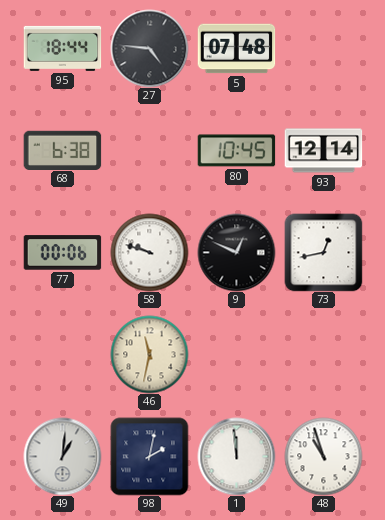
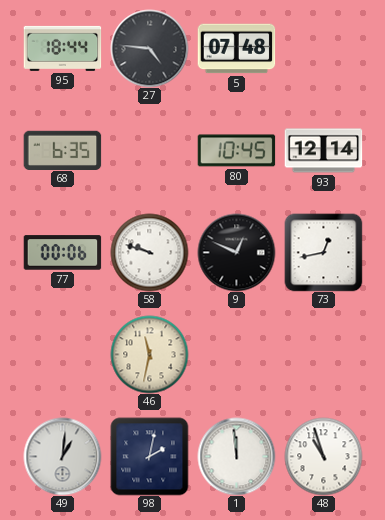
68: 6:38 -> 6:35 (62, 150)
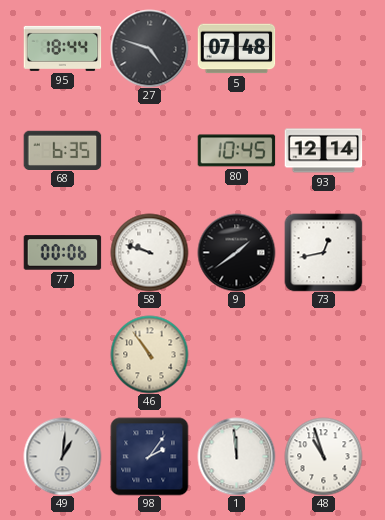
27: 4:46 -> 4:48 (149, 48)
9: 12:49 -> 1:39 (236, 252)
46: 11:32 -> 10:54 (149, 354)
98: 2:02 -> 2:06 (149, 456)
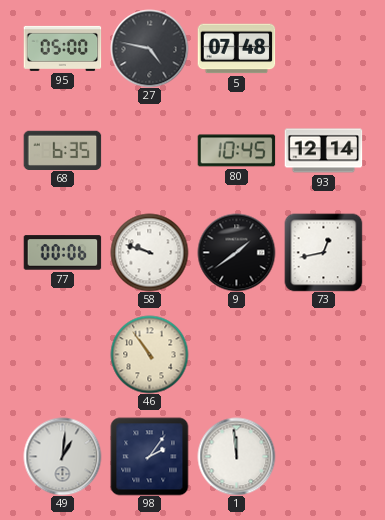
95: 18:44 -> 05:00 (62, 48)
27: 4:48 -> 4:47 (149, 48)
48: 10:57 -> none (323, 456)
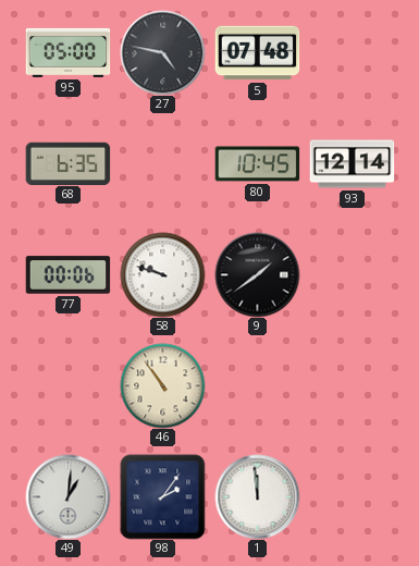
73: 12:43 -> none (323, 252)
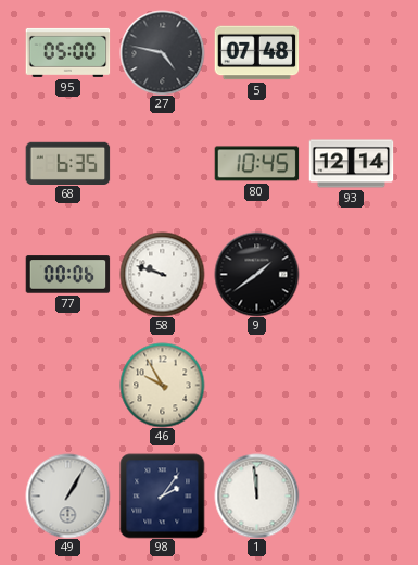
46: 10:54 -> 9:55 (162, 385)
49: 1:01 -> 1:05 (67, 495)
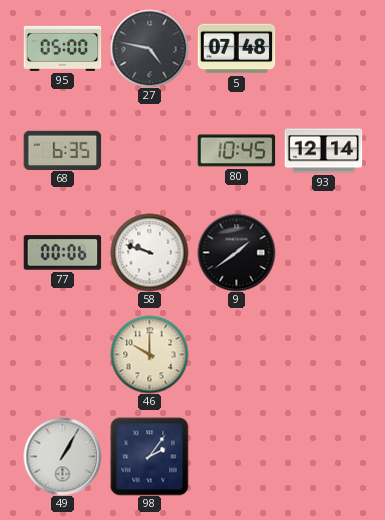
46: 9:55 -> 10:00 (149, 354)
1: 11:59 -> none (256, 495)
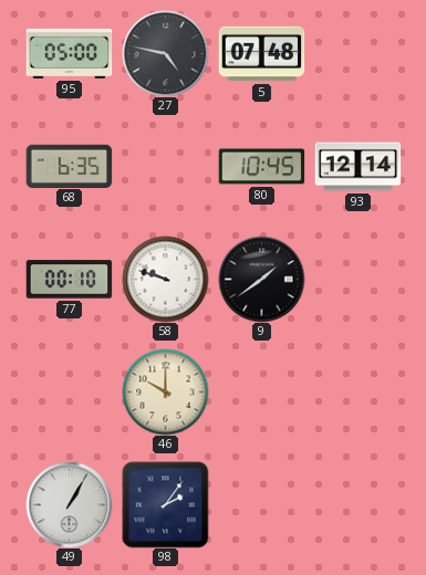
77: 00:06 -> 00:10 (69, 280)
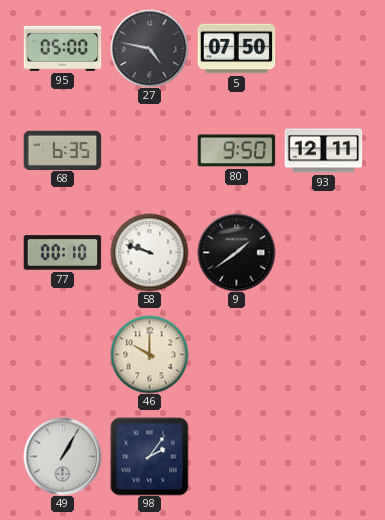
5: 07:48 -> 07:50 (236, 49)
80: 10:45 -> 9:50 (236, 151)
93: 12:14 -> 12:11 (323, 151)
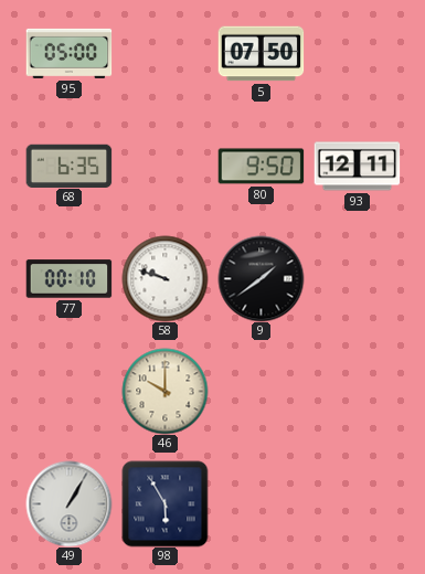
27: 4:47 -> none (149, 48)
98: 2:06 -> 5:55 (164, 503)
